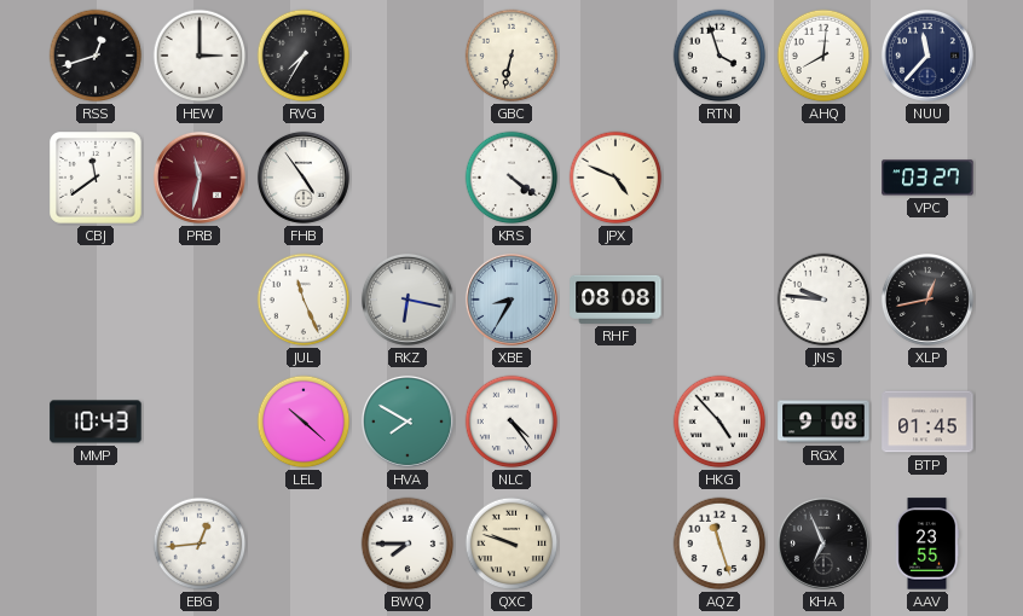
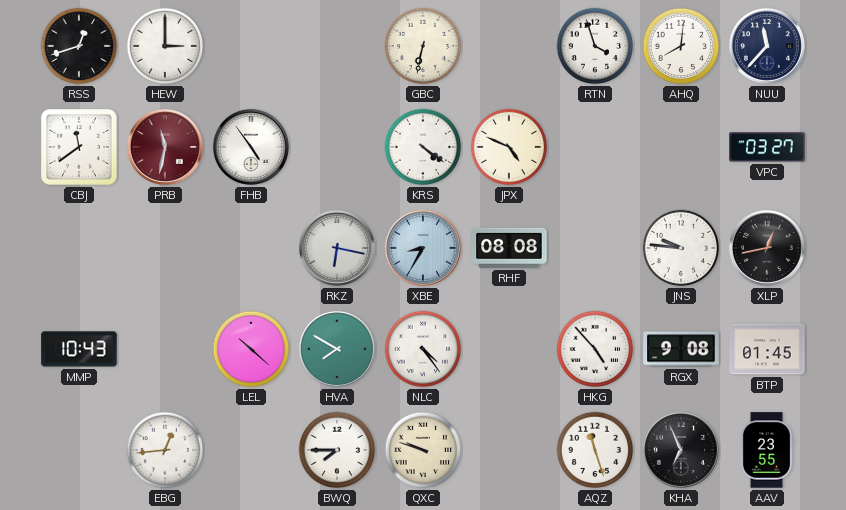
RVG: 7:35 -> none (304, 56)
JUL: 11:26 -> none (304, 300)
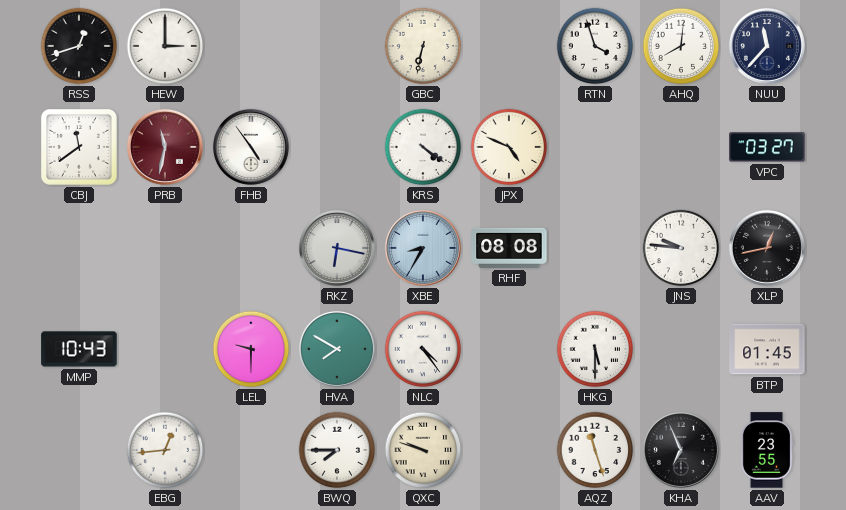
LEL: 10:22 -> 9:30 (251, 349)
HKG: 4:53 -> 5:30 (595, 349)
RGX: 9:08 -> none (681, 349)
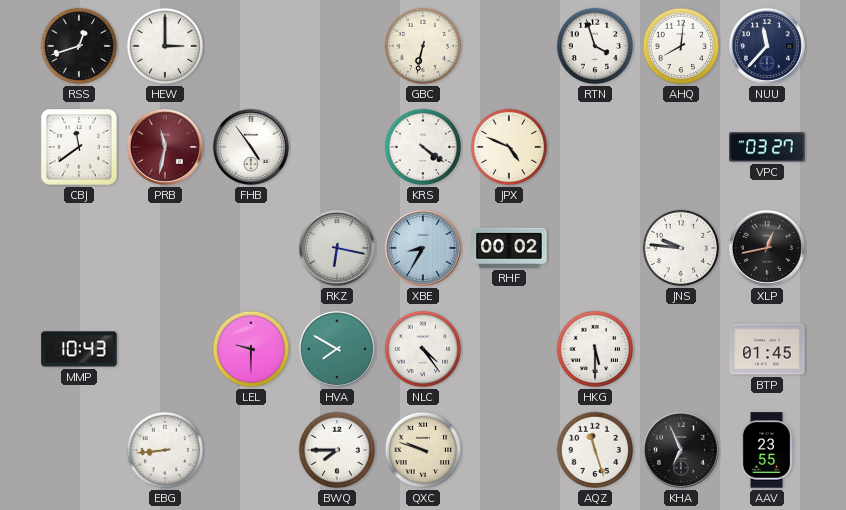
RHF: 08:08 -> 00:02 (509, 248)
EBG: 12:44 -> 8:44 (165, 450)
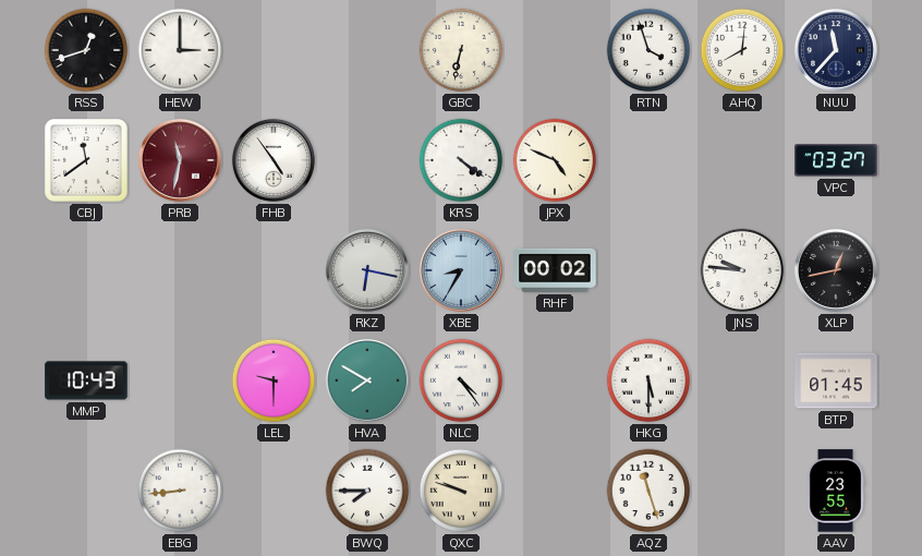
KHA: 6:56 -> none (681, 450)
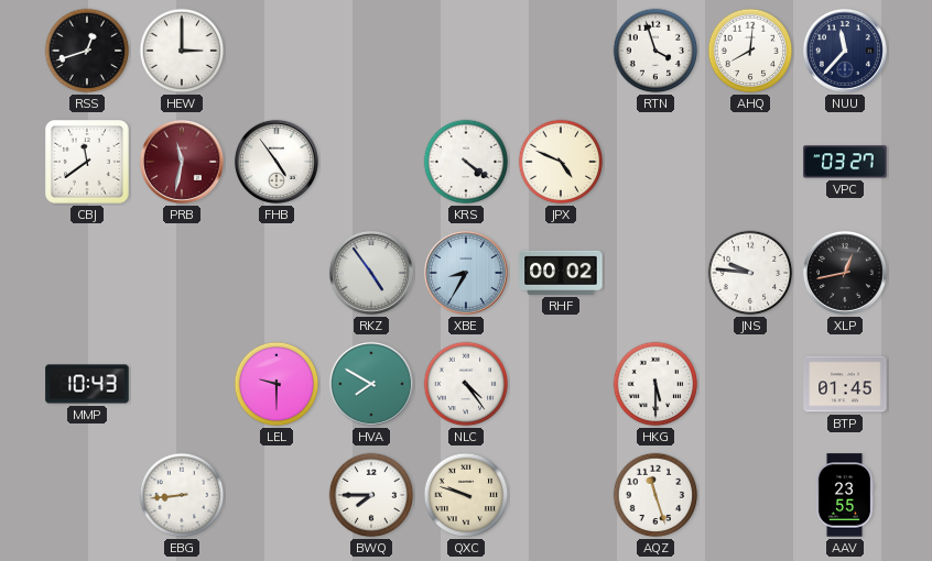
GBC: 6:32 -> none (461, 50)
RKZ: 6:17 -> 4:54 (371, 273)
